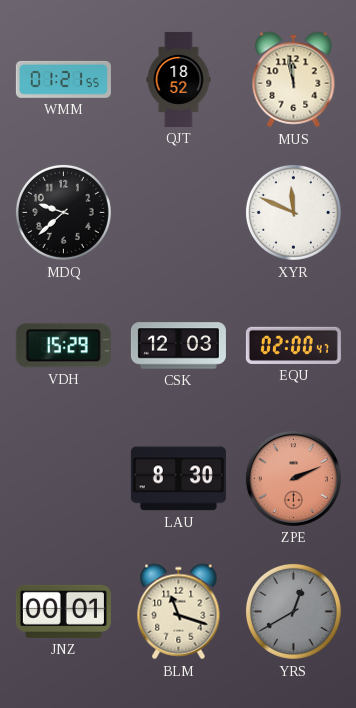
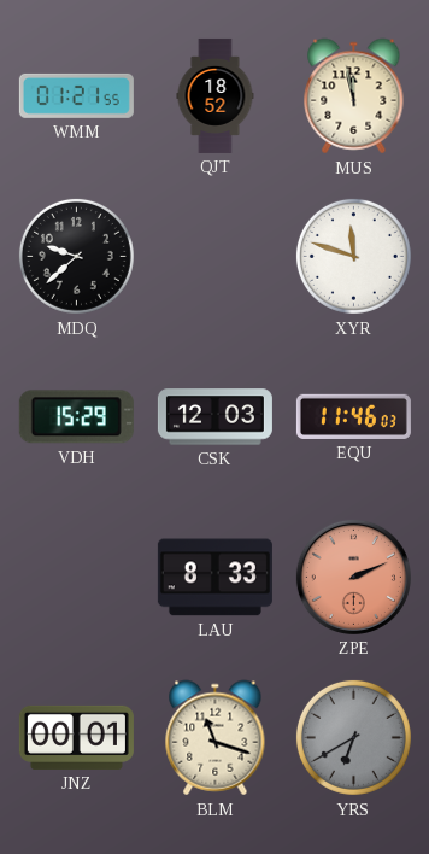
XYR: 11:49 -> 11:48 (353, 256)
EQU: 02:00 -> 11:46 (353, 416)
LAU: 8:30 -> 8:33 (214, 578)
YRS: 12:40 -> 6:40 (353, 737)
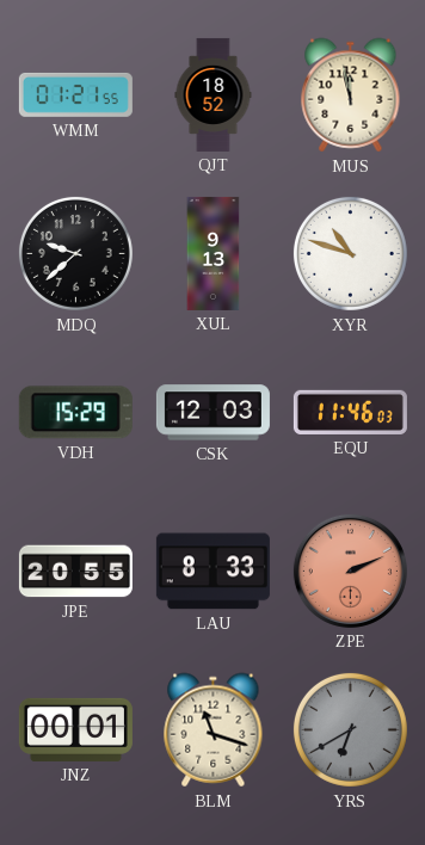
XUL: none -> 9:13 (214, 253)
XYR: 11:48 -> 10:48 (350, 253)
JPE: none -> 20:55 (75, 572)
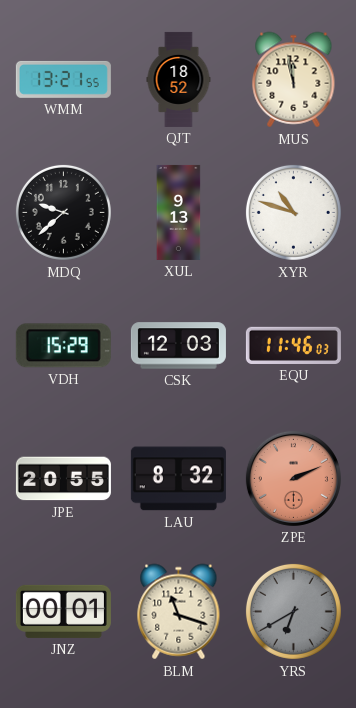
WMM: 01:21 -> 13:21 (63, 79)
LAU: 8:33 -> 8:32 (178, 479)
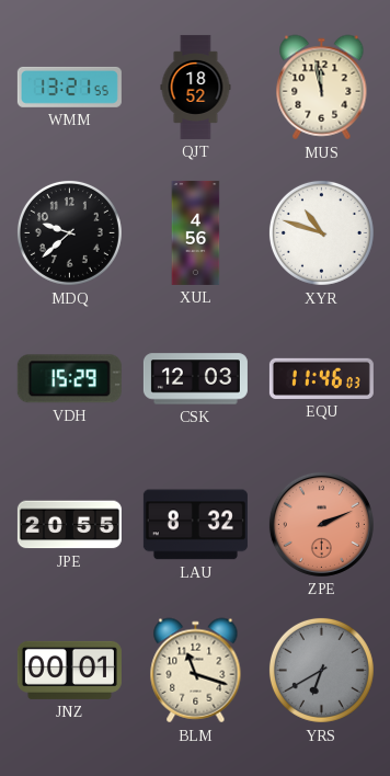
XUL: 9:13 -> 4:56 (196, 232)
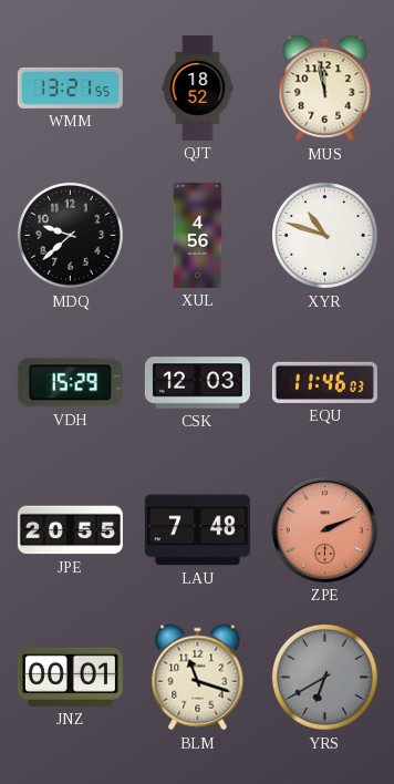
LAU: 8:32 -> 7:48 (197, 530)
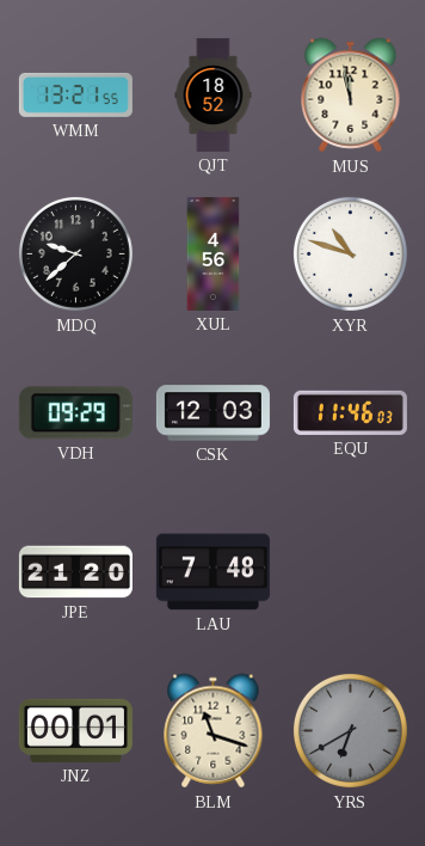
VDH: 15:29 -> 09:29 (75, 413)
JPE: 20:55 -> 21:20 (75, 572)
ZPE: 2:11 -> none (324, 529)
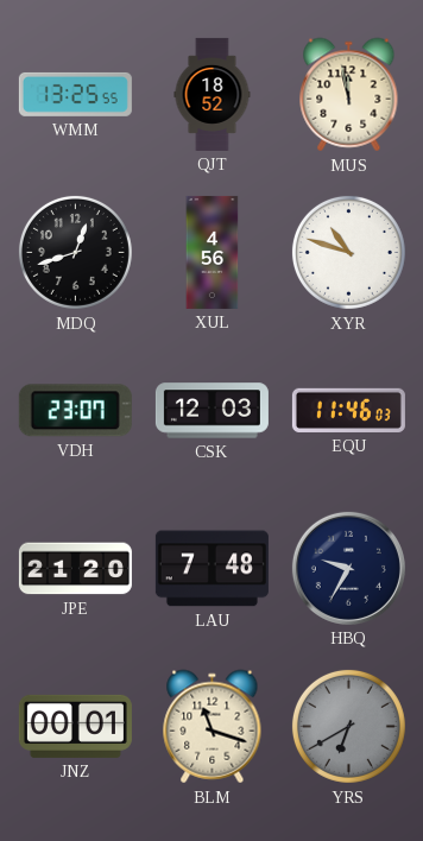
WMM: 13:21 -> 13:25 (75, 94)
MDQ: 9:38 -> 12:42 (75, 252)
VDH: 09:29 -> 23:07 (75, 411)
HBQ: none -> 9:35 (348, 568)
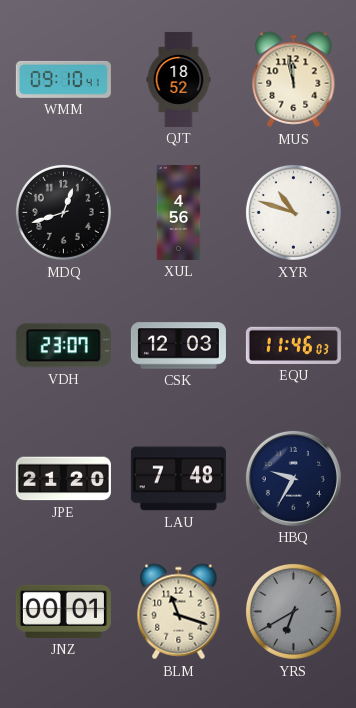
WMM: 13:25 -> 09:10 (63, 79)
